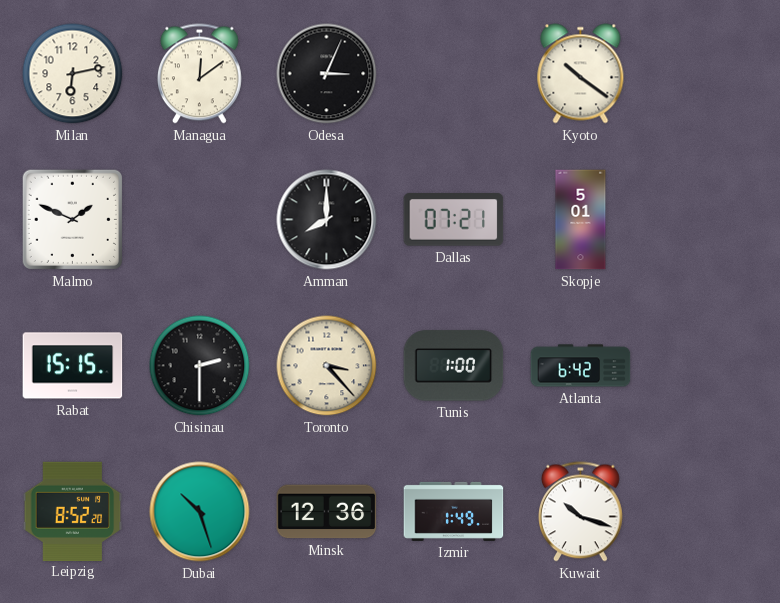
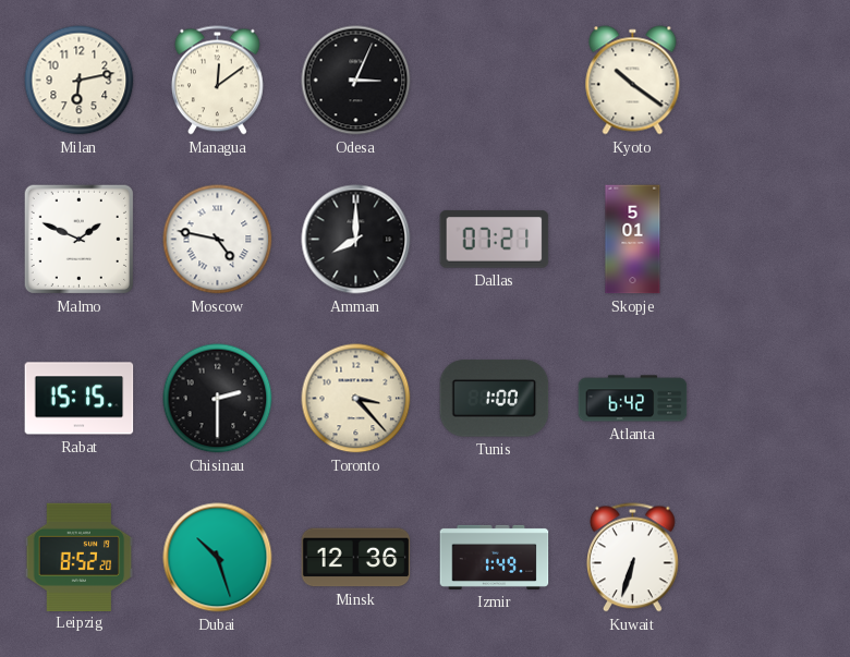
Moscow: none -> 4:47 (218, 240)
Kuwait: 10:18 -> 6:33 (633, 558)
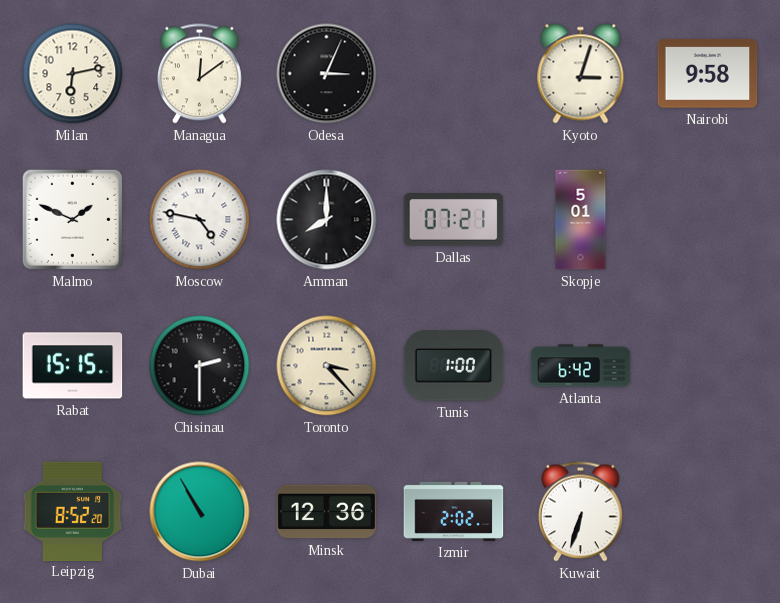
Kyoto: 10:21 -> 3:03 (581, 74)
Nairobi: none -> 9:58 (708, 74)
Dubai: 10:27 -> 10:55 (200, 512)
Izmir: 1:49 -> 2:02 (454, 511)
